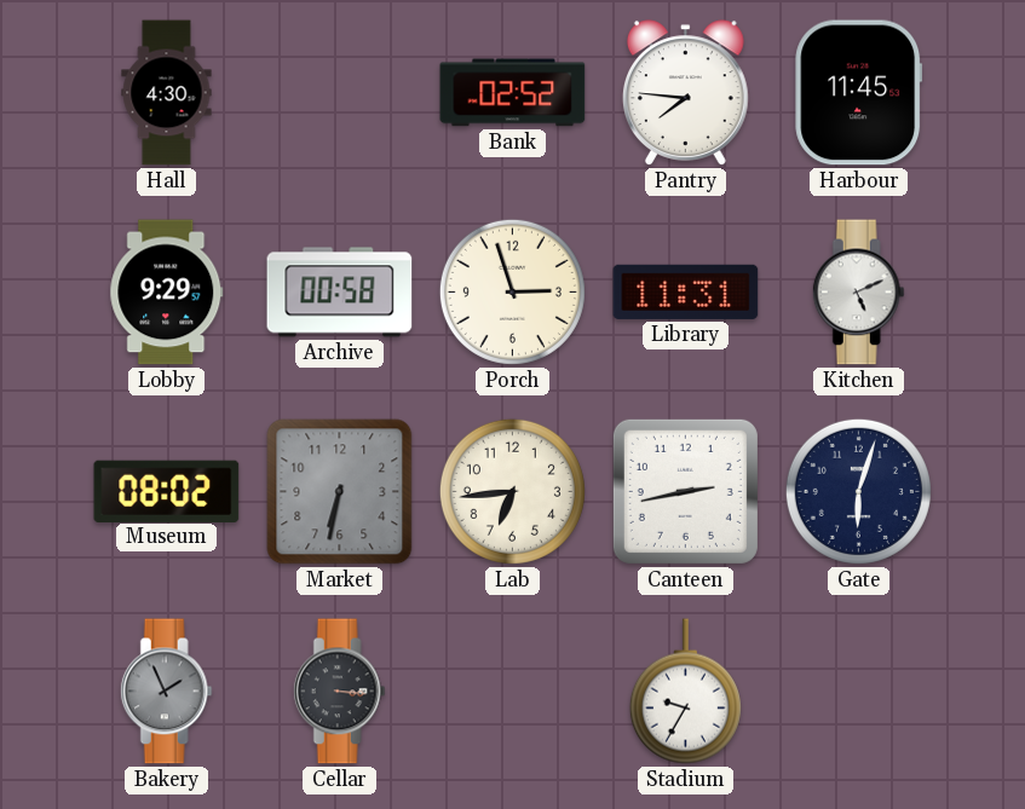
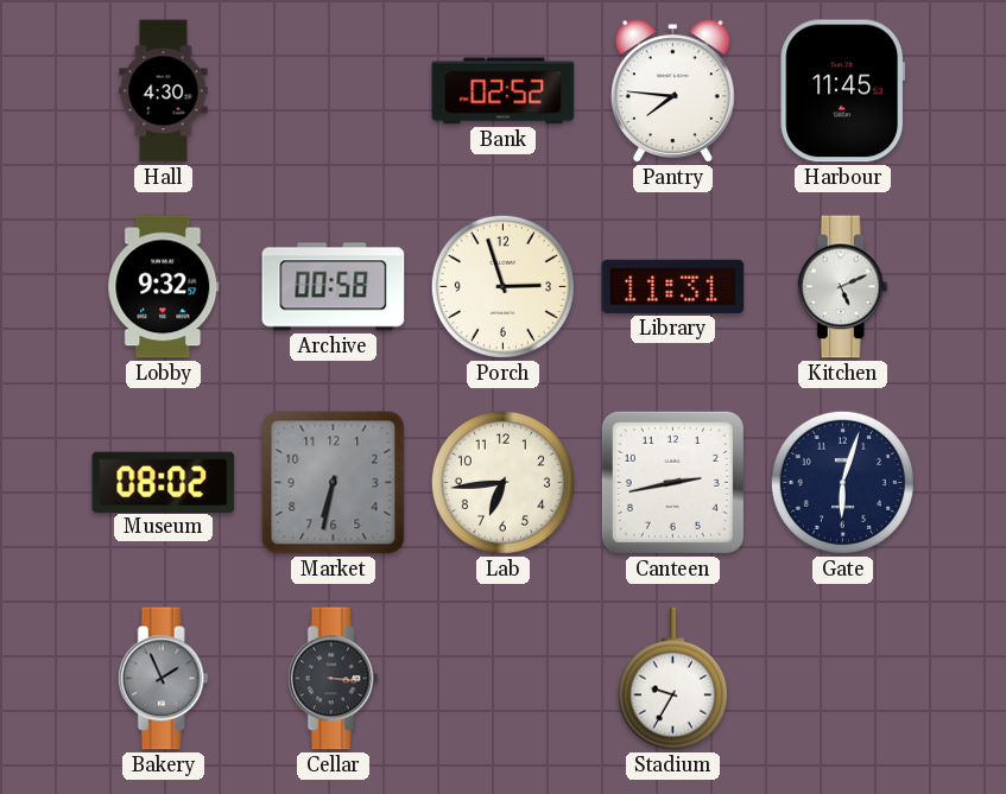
Lobby: 9:29 -> 9:32 (164, 287)
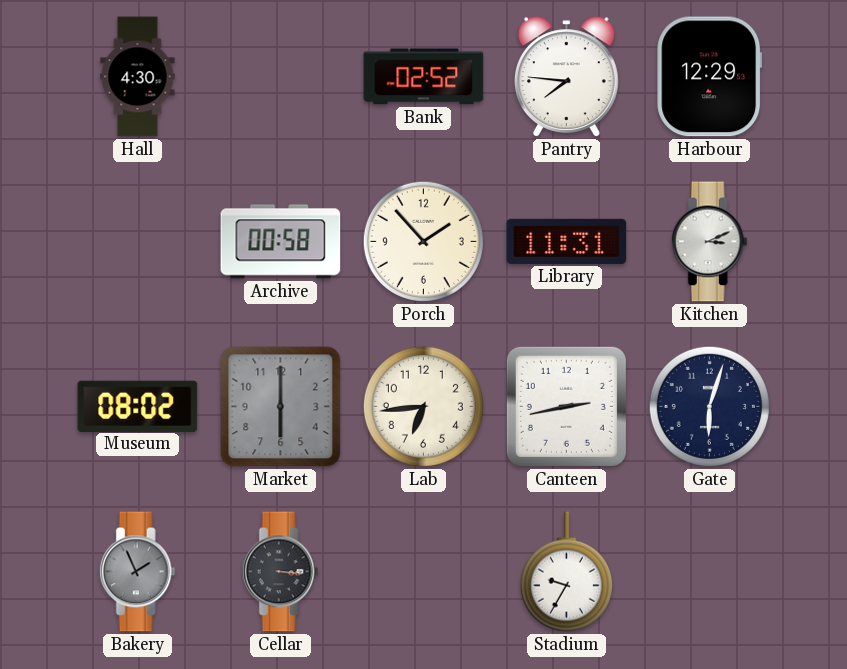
Harbour: 11:45 -> 12:29 (710, 77)
Lobby: 9:32 -> none (164, 287)
Porch: 2:57 -> 1:53 (423, 241)
Kitchen: 5:11 -> 3:11 (709, 242)
Market: 6:32 -> 6:00 (281, 407)
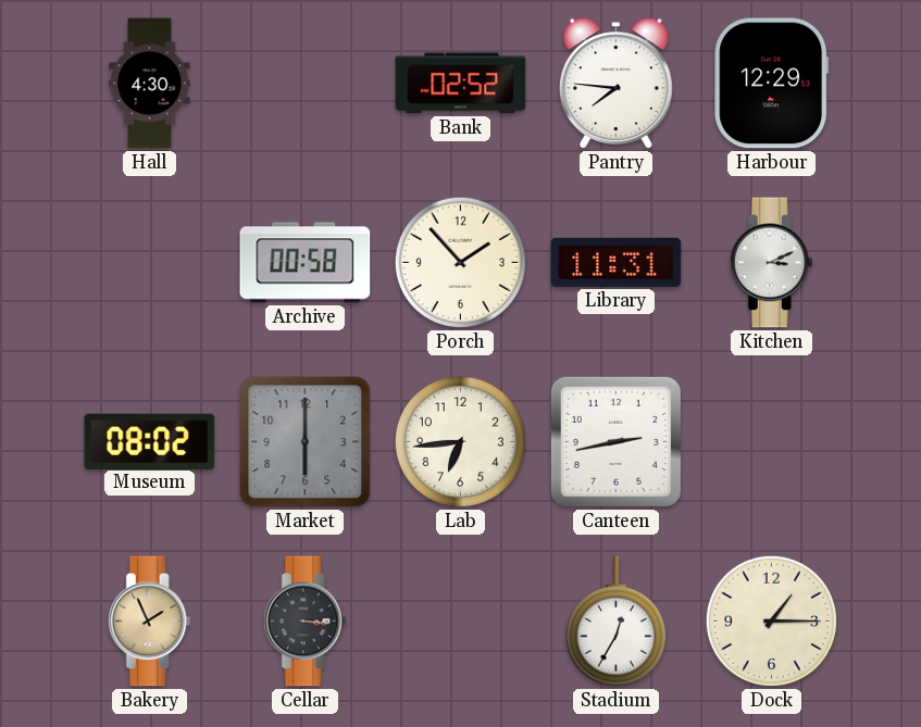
Gate: 6:03 -> none (709, 406)
Bakery dial: grey -> champagne (149, 622)
Stadium: 9:35 -> 12:35 (615, 622)
Dock: none -> 1:15 (771, 621)
